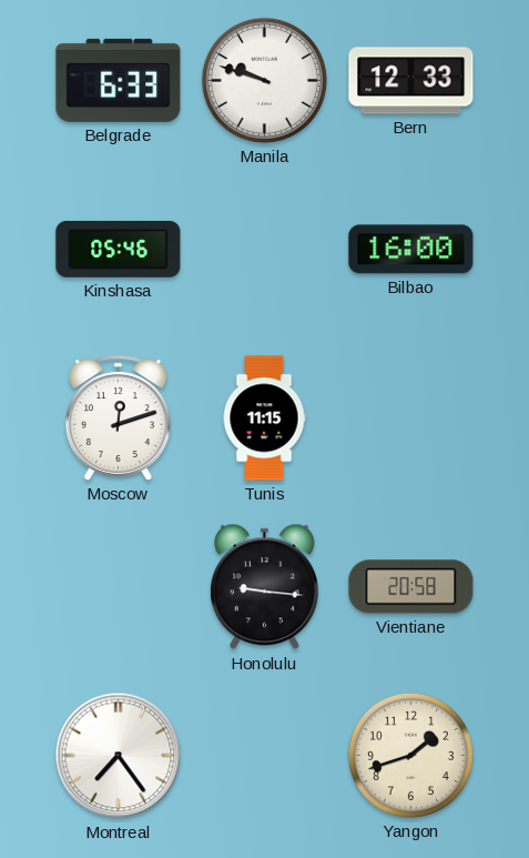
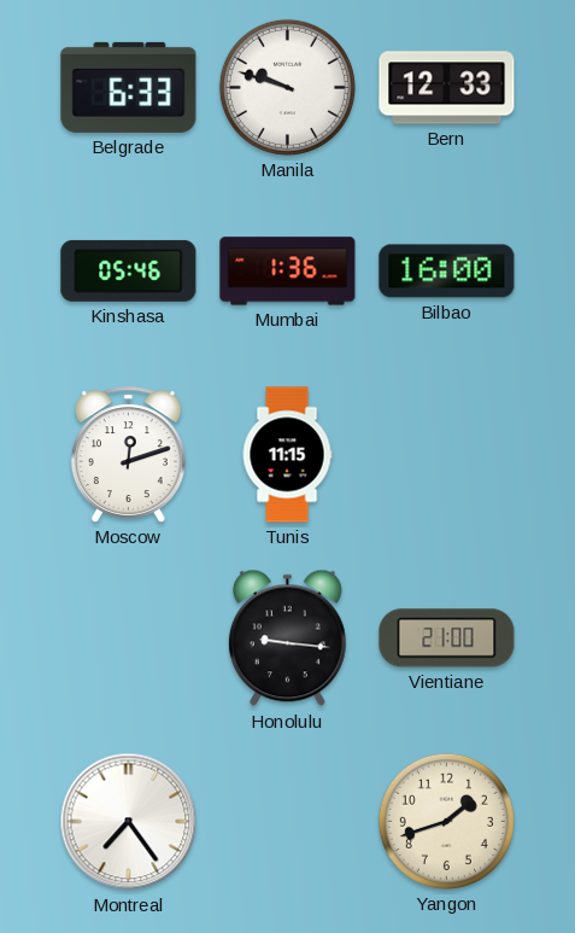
Mumbai: none -> 1:36 (288, 272)
Vientiane: 20:58 -> 21:00 (447, 638)
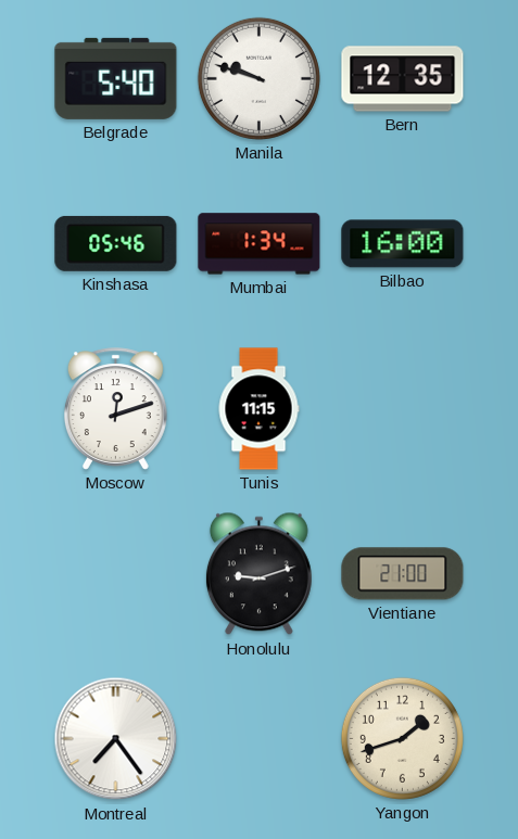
Belgrade: 6:33 -> 5:40 (116, 78)
Bern: 12:33 -> 12:35 (403, 79)
Mumbai: 1:36 -> 1:34 (260, 244)
Honolulu: 9:16 -> 9:12 (258, 574)
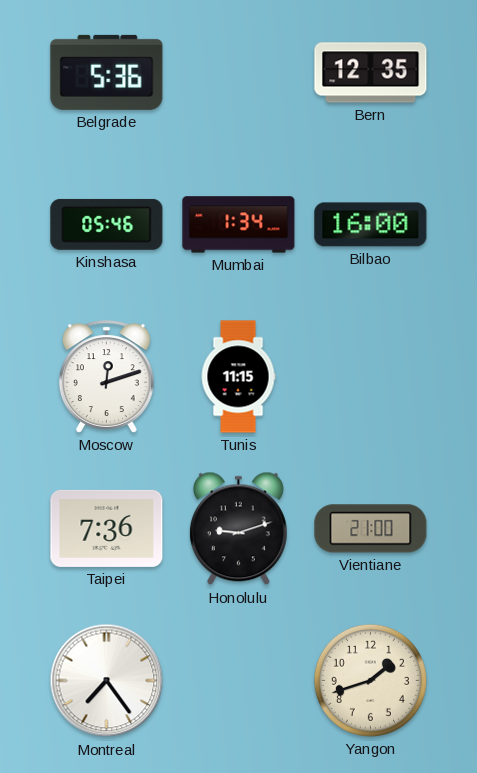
Belgrade: 5:40 -> 5:36 (107, 72)
Manila: 9:48 -> none (258, 78)
Taipei: none -> 7:36 (107, 528)
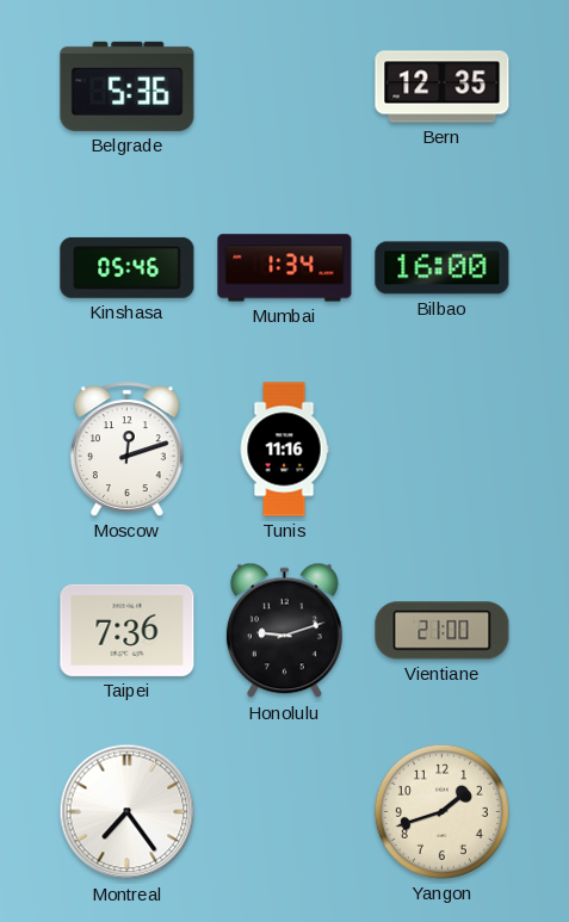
Tunis: 11:15 -> 11:16 (284, 450)
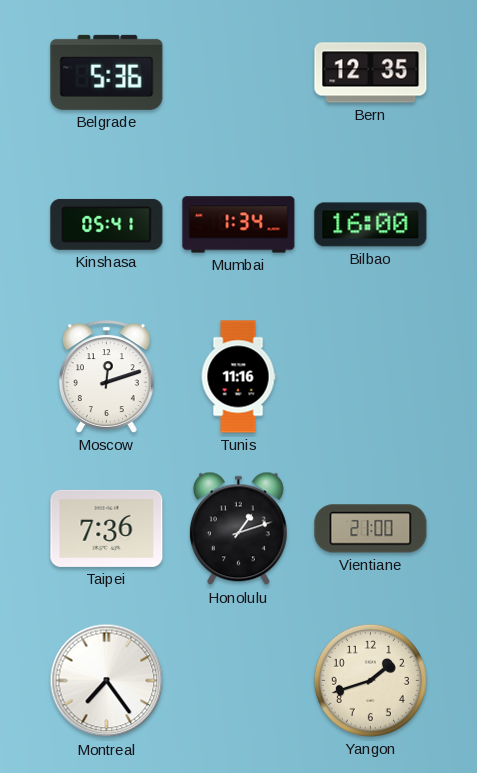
Kinshasa: 05:46 -> 05:41 (107, 224)
Honolulu: 9:12 -> 1:12 (238, 529)
